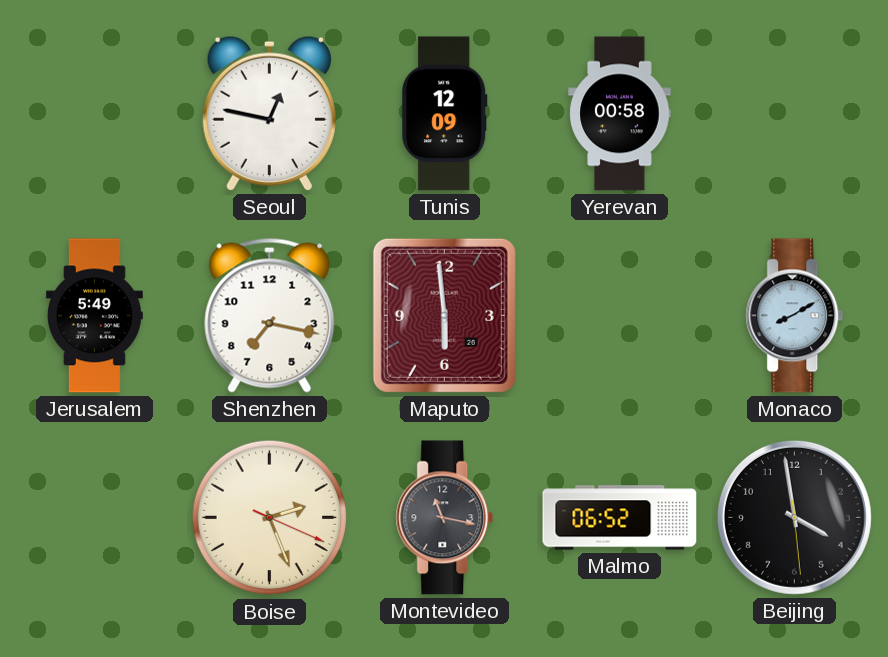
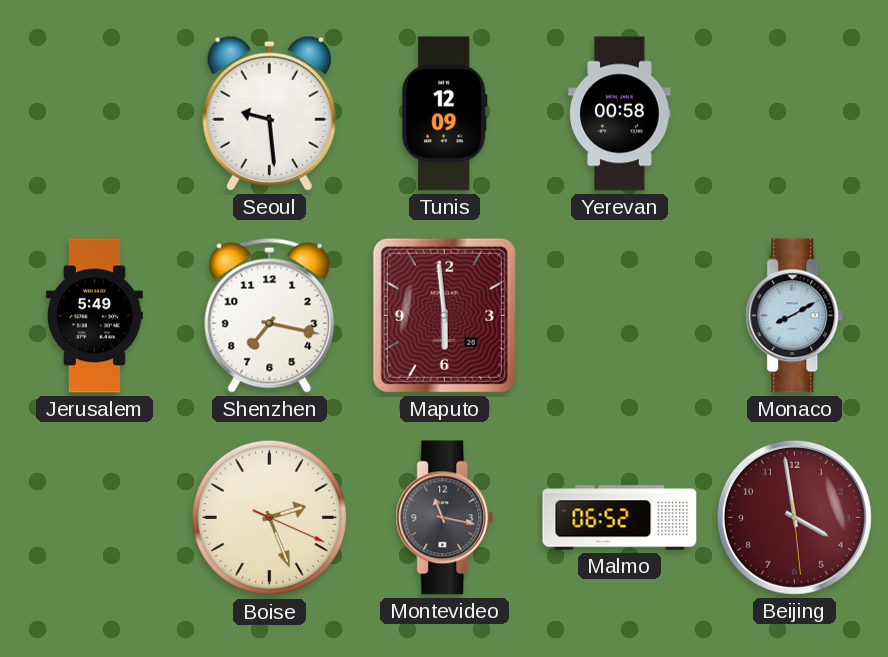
Seoul: 12:47 -> 9:29 (269, 113)
Beijing dial: black -> burgundy (794, 517)
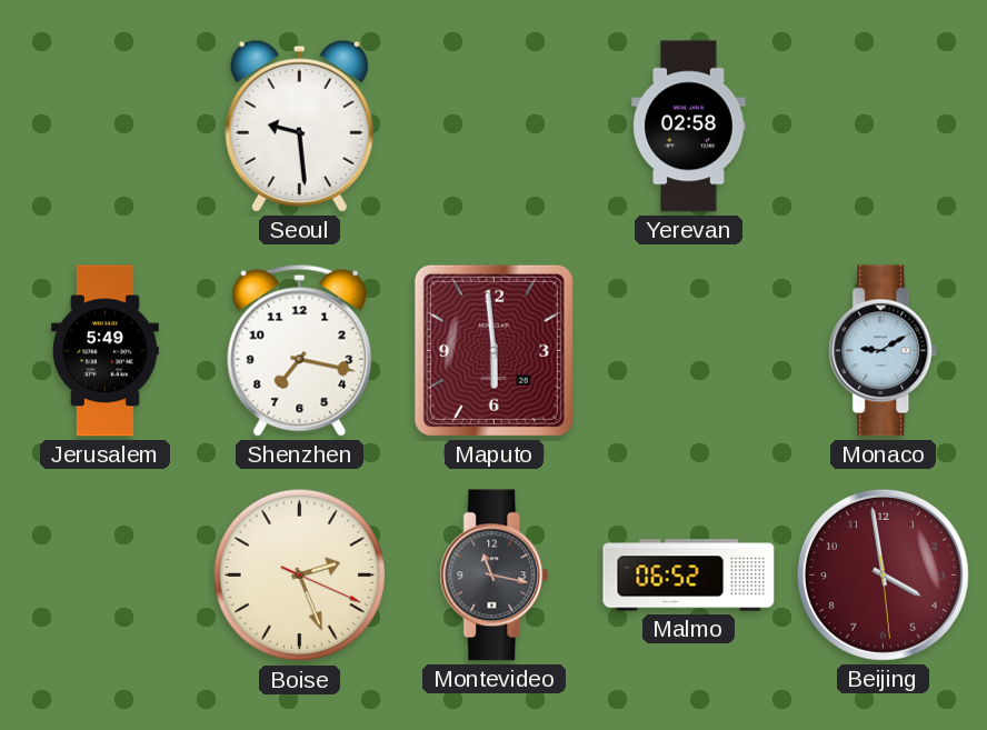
Tunis: 12:09 -> none (445, 114)
Yerevan: 00:58 -> 02:58 (689, 127)
Monaco: 8:10 -> 9:10 (884, 351)
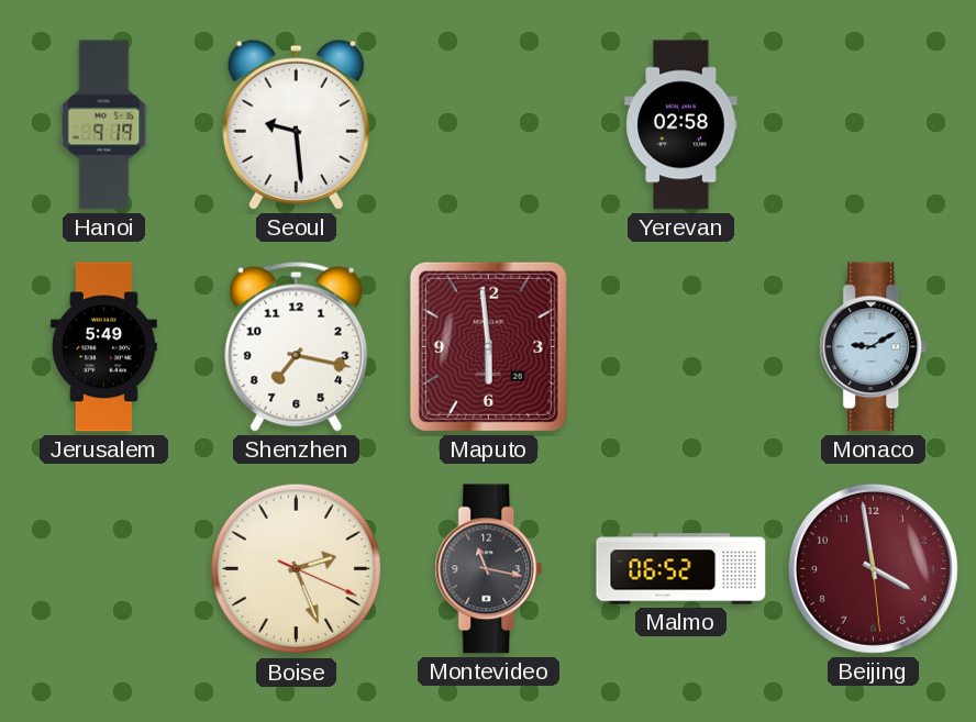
Hanoi: none -> 9:19 (104, 125)
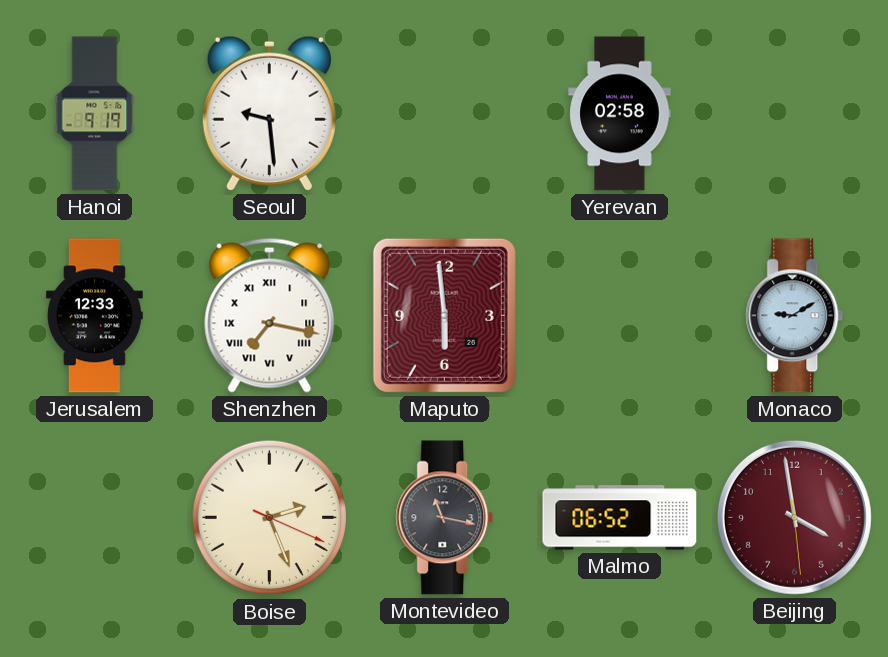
Jerusalem: 5:49 -> 12:33 (94, 316)
Shenzhen numerals: Arabic -> Roman (270, 315)
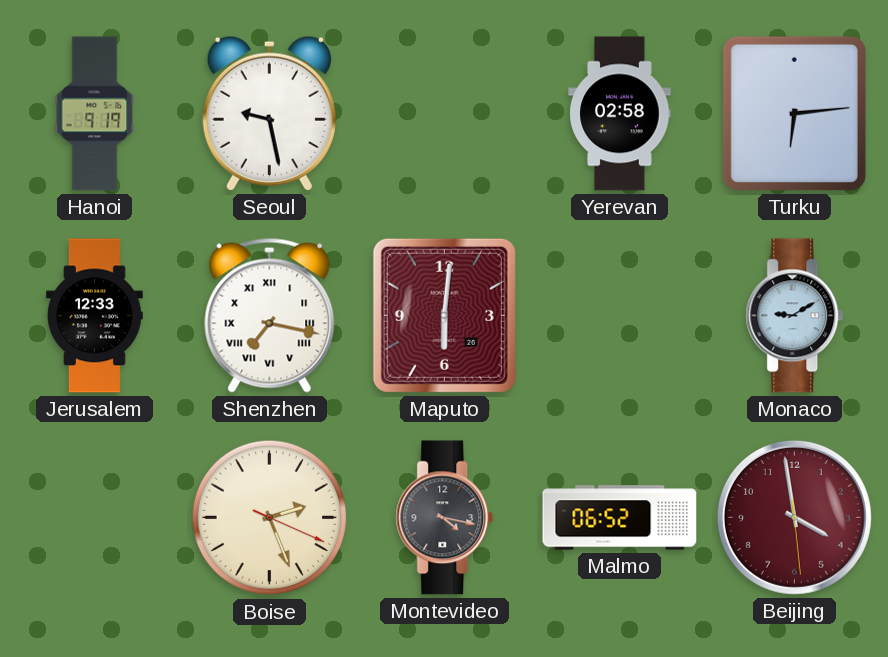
Seoul: 9:29 -> 9:28 (269, 113)
Turku: none -> 6:14 (794, 113)
Maputo: 5:59 -> 6:01 (444, 315)
Montevideo: 11:17 -> 4:17 (445, 518)
